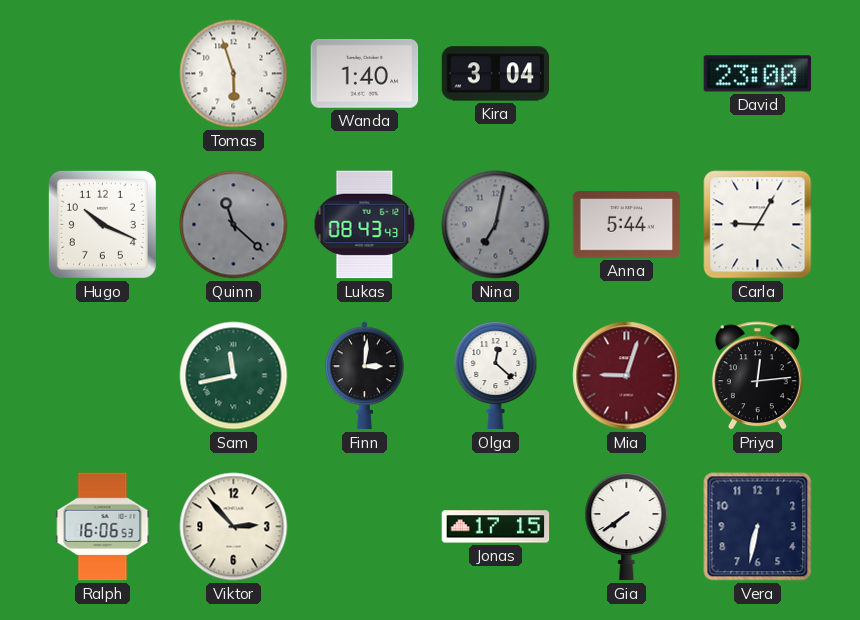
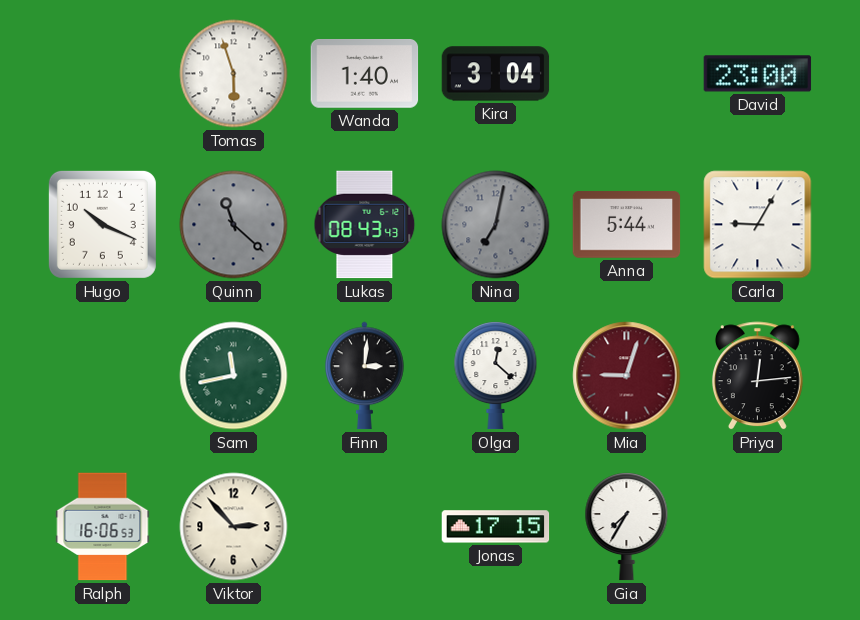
Gia: 7:39 -> 7:35 (627, 527)
Vera: 6:32 -> none (758, 527)
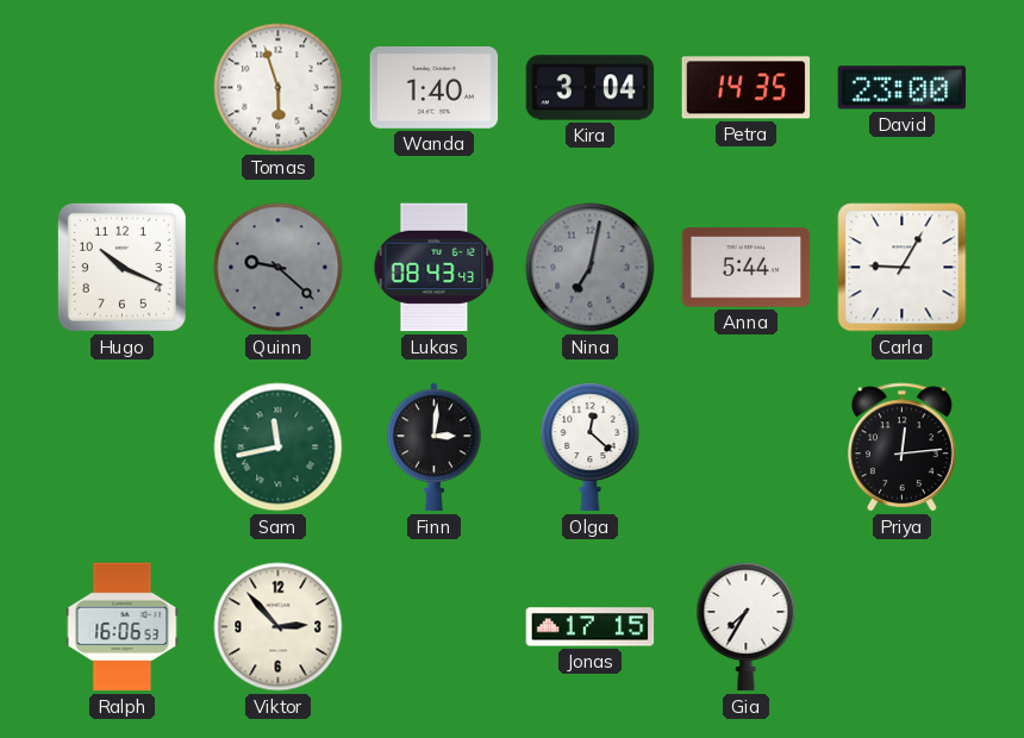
Petra: none -> 14:35 (747, 88)
Quinn: 11:22 -> 9:22 (279, 268)
Mia: 9:03 -> none (627, 376)
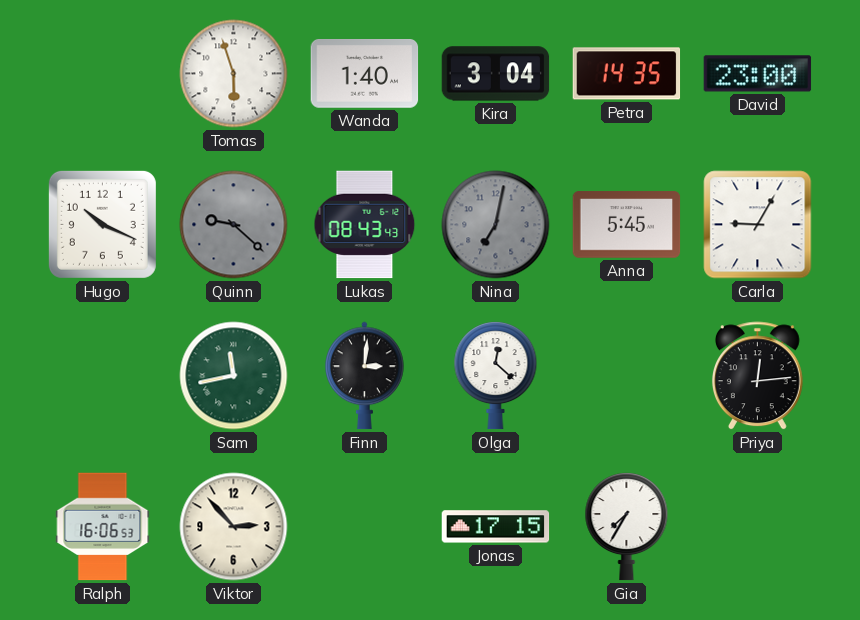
Anna: 5:44 -> 5:45 (627, 225)
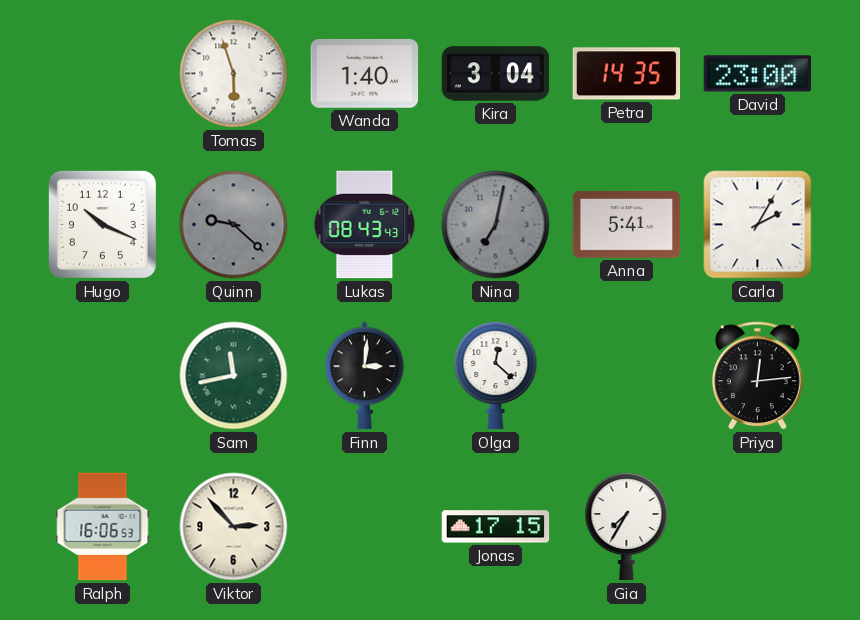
Anna: 5:45 -> 5:41 (627, 225)
Carla: 9:05 -> 2:05 (758, 225)
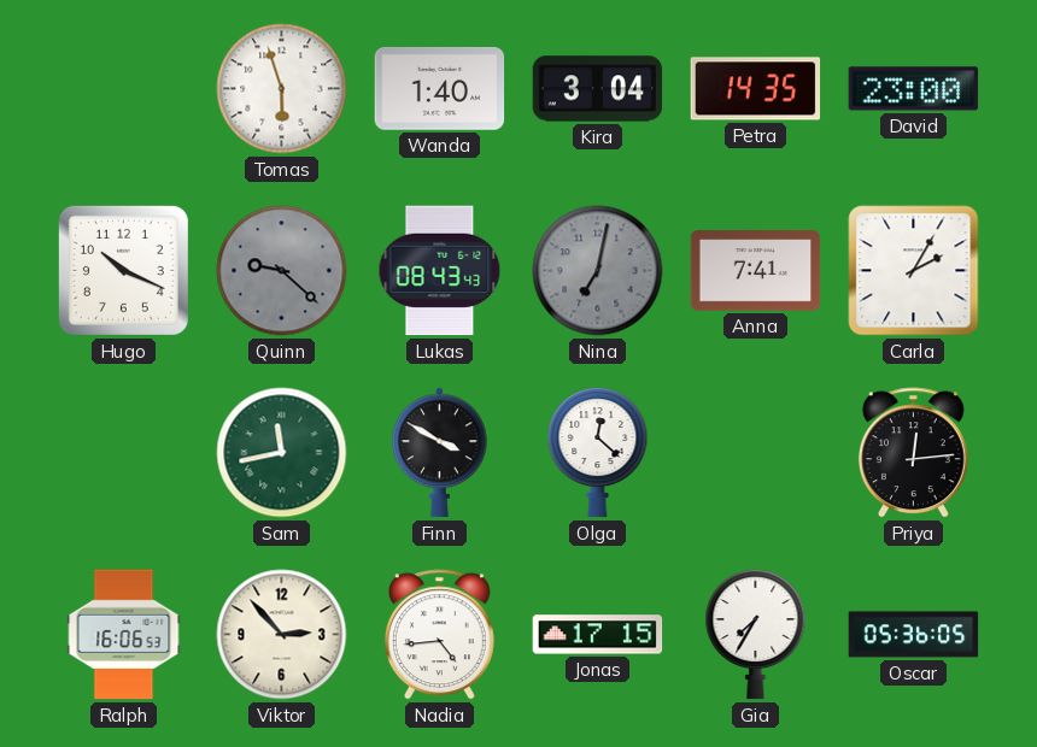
Anna: 5:41 -> 7:41 (756, 271)
Finn: 3:01 -> 3:50 (440, 453)
Nadia: none -> 4:44 (439, 635)
Oscar: none -> 05:36 (914, 635)
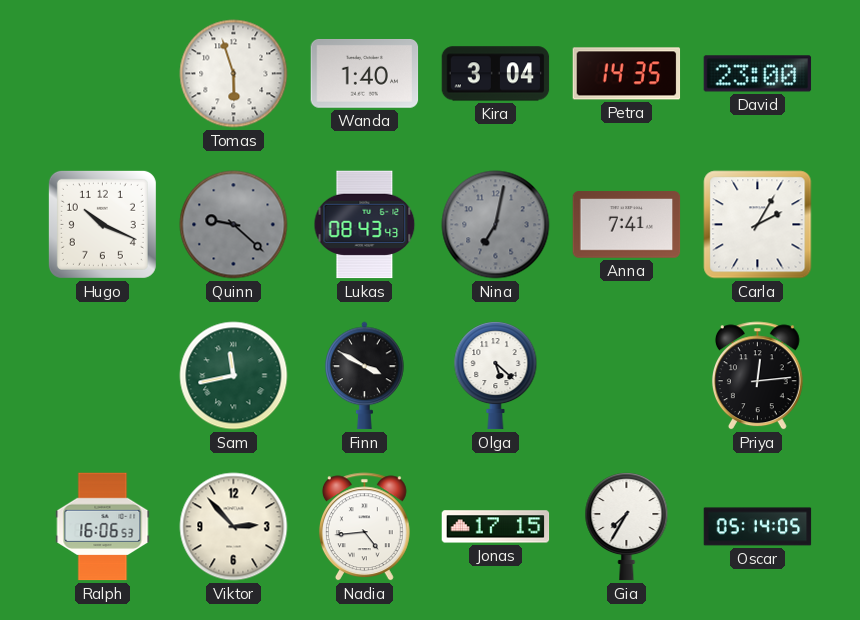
Olga: 12:22 -> 5:22 (496, 376)
Oscar: 05:36 -> 05:14 (758, 527)
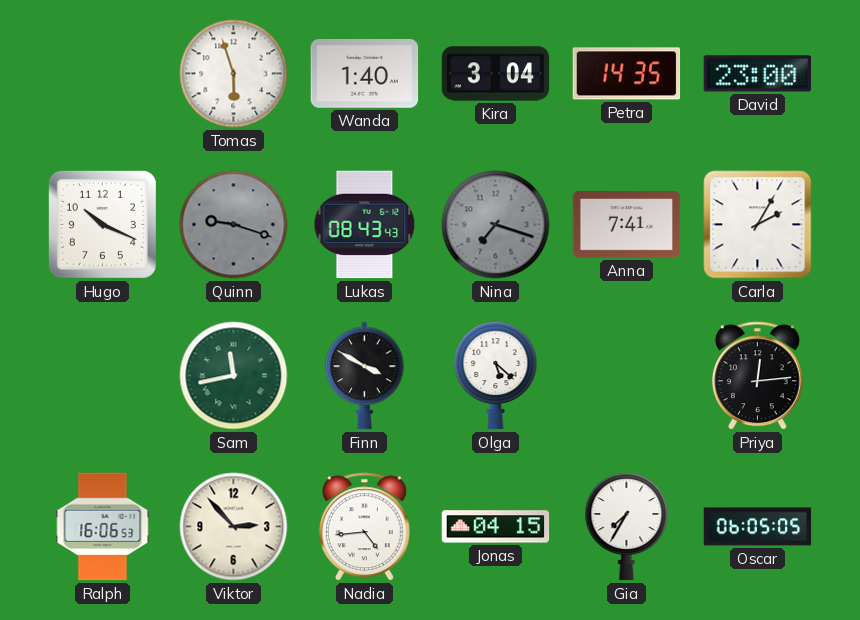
Quinn: 9:22 -> 9:18 (234, 225)
Nina: 7:02 -> 7:18 (496, 225)
Jonas: 17:15 -> 04:15 (496, 527)
Oscar: 05:14 -> 06:05 (758, 527)
